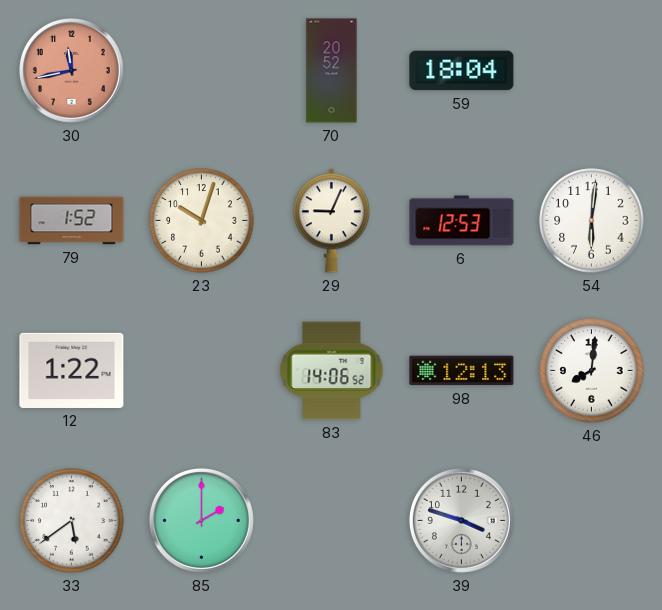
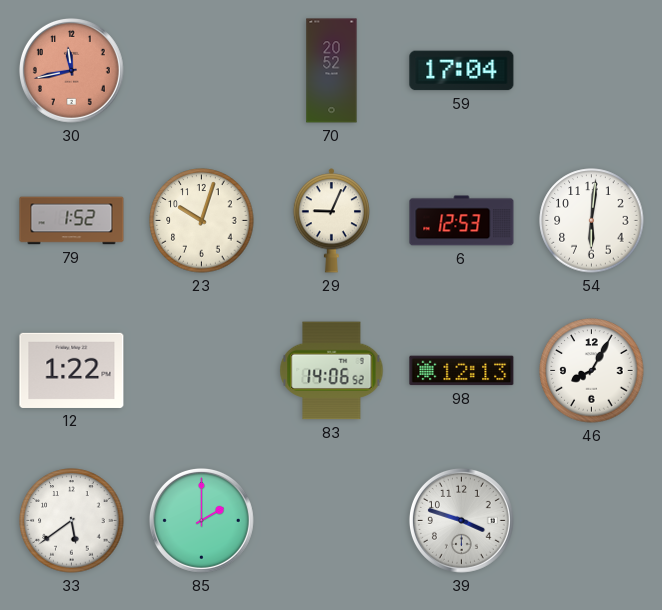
59: 18:04 -> 17:04 (462, 71)
46: 8:01 -> 8:05 (592, 371)
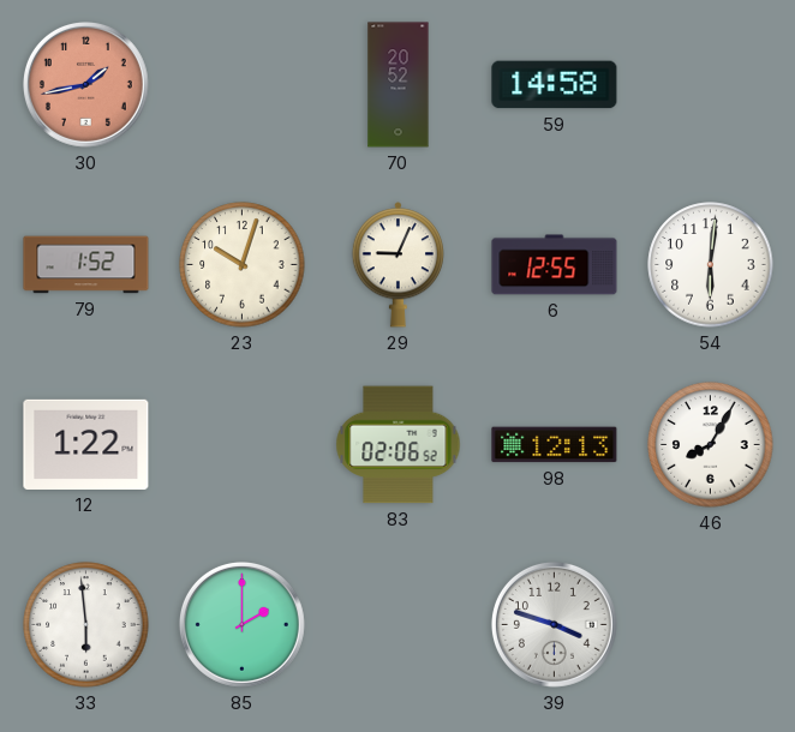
30: 11:43 -> 1:43 (85, 84)
59: 17:04 -> 14:58 (555, 85)
6: 12:53 -> 12:55 (555, 265)
83: 14:06 -> 02:06 (399, 445)
33: 5:39 -> 5:59 (86, 625)
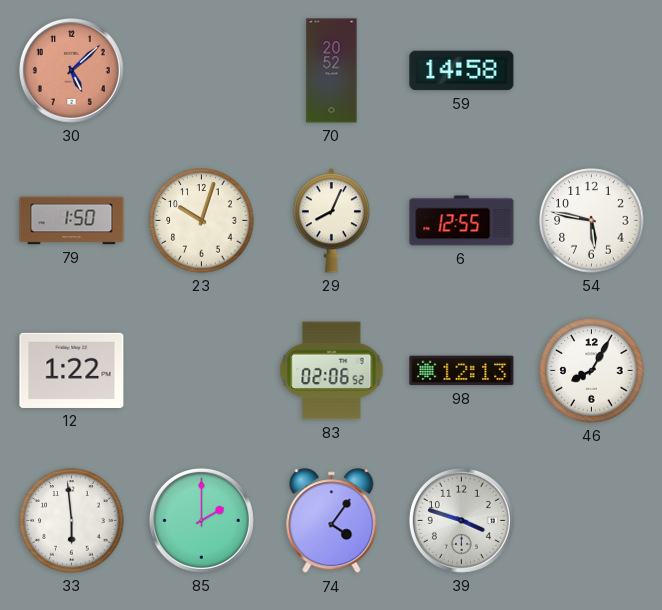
30: 1:43 -> 5:08 (71, 70)
79: 1:52 -> 1:50 (72, 221)
29: 9:04 -> 8:04 (331, 221)
54: 6:01 -> 5:47 (592, 221)
74: none -> 4:06 (332, 521)
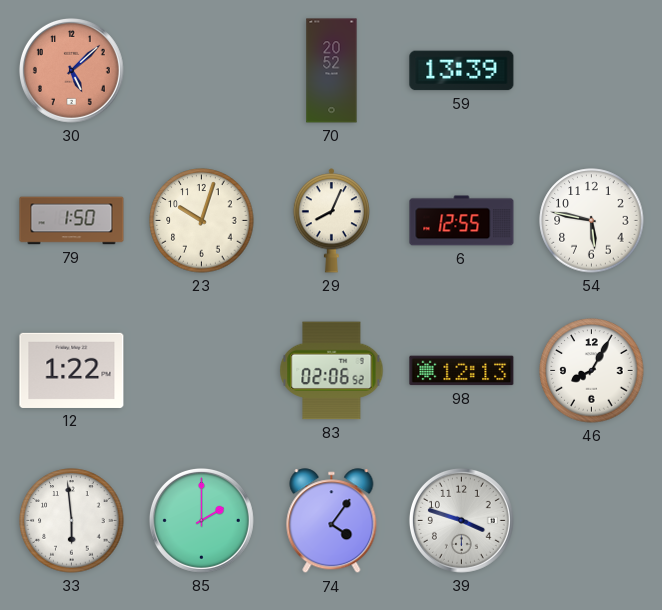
59: 14:58 -> 13:39 (462, 71)
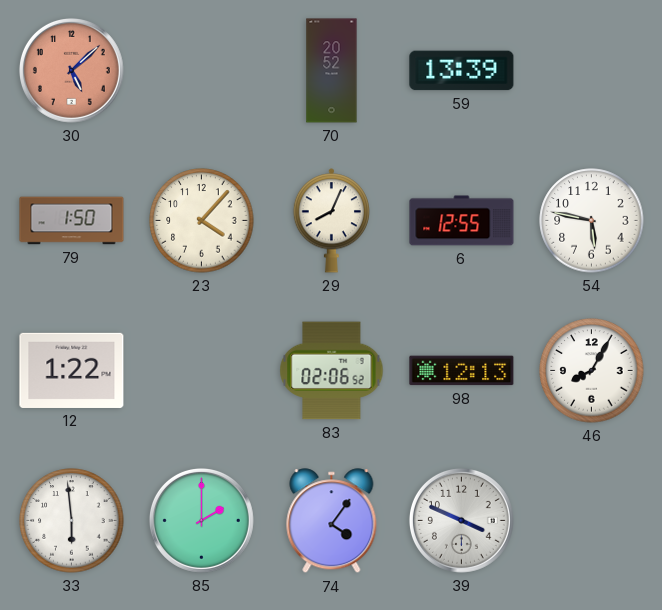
23: 10:03 -> 4:07 (202, 221)
39: 3:48 -> 3:49 (461, 520)
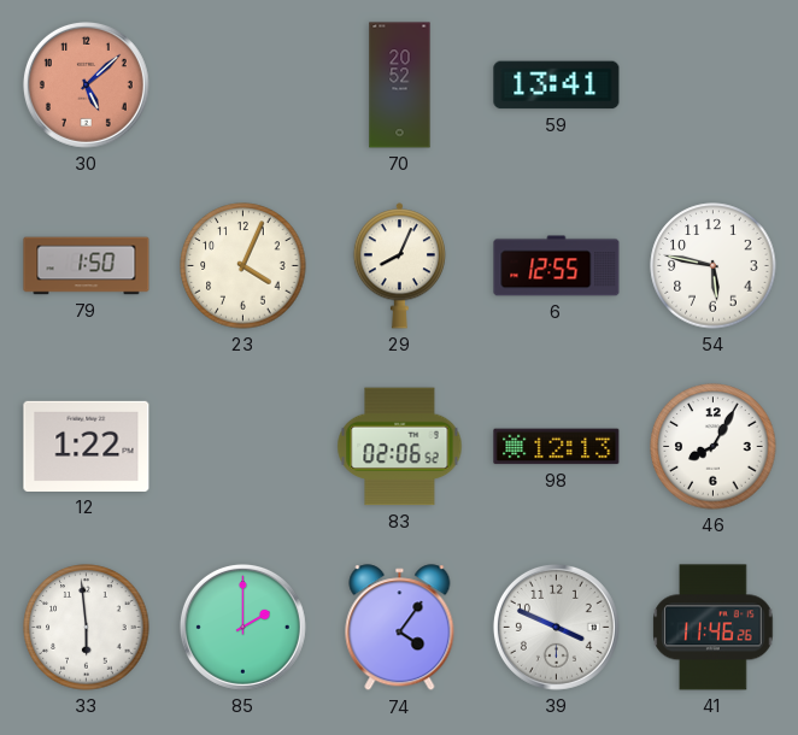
59: 13:39 -> 13:41 (557, 86)
23: 4:07 -> 4:04 (243, 266)
41: none -> 11:46 (714, 628)
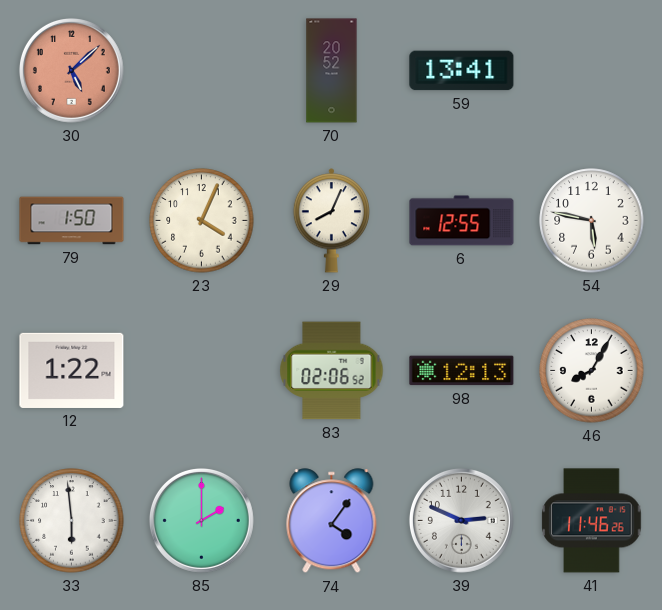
39: 3:49 -> 2:49 (461, 520)
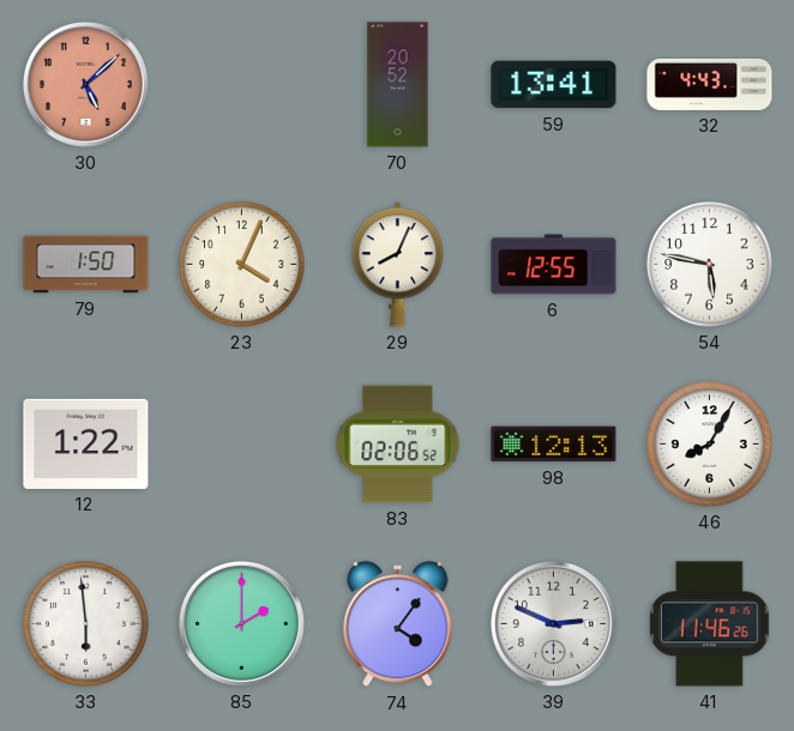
32: none -> 4:43 (710, 84)
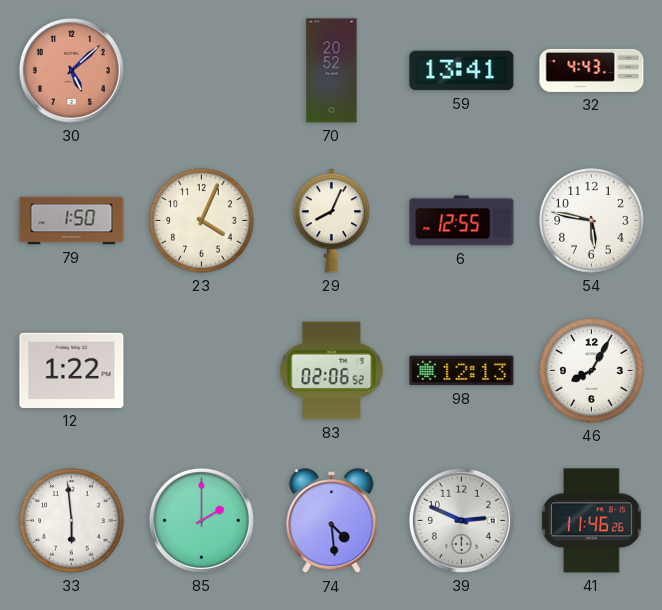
74: 4:06 -> 4:29 (332, 521)
